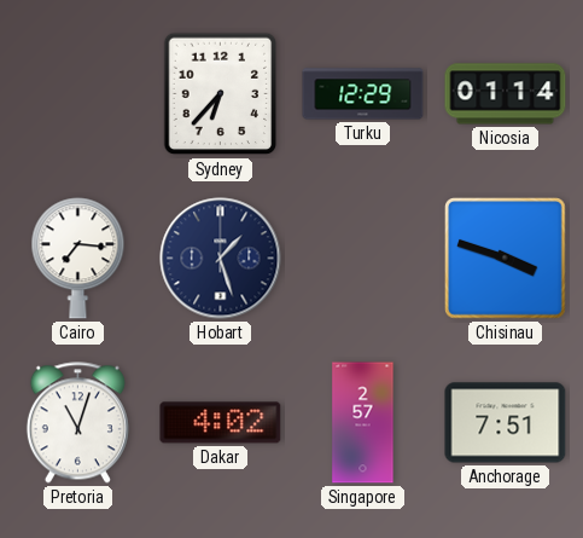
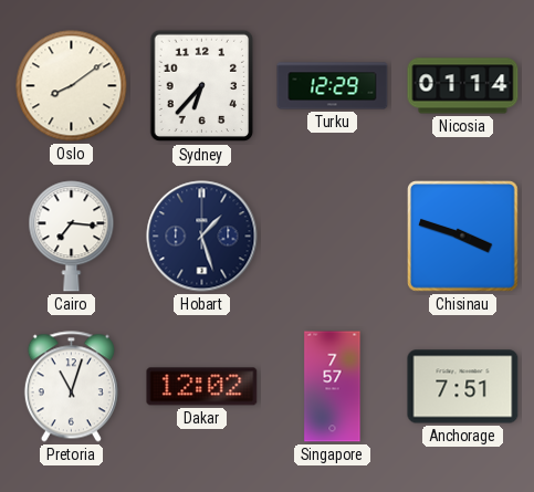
Oslo: none -> 8:09 (72, 86)
Dakar: 4:02 -> 12:02 (202, 387)
Singapore: 2:57 -> 7:57 (333, 387)
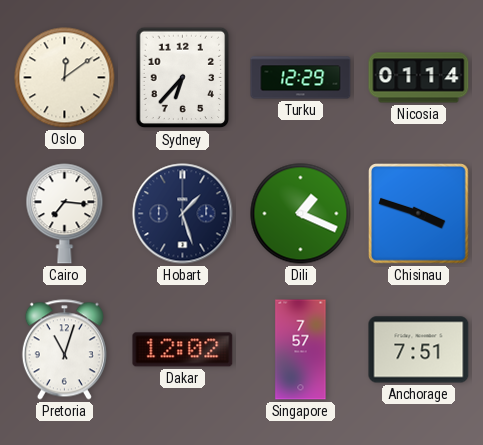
Oslo: 8:09 -> 12:09 (65, 78)
Dili: none -> 1:19 (301, 214)
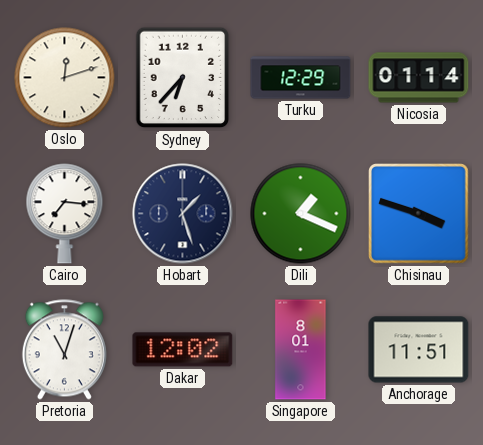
Oslo: 12:09 -> 12:12 (65, 78)
Singapore: 7:57 -> 8:01 (301, 350)
Anchorage: 7:51 -> 11:51 (419, 350)
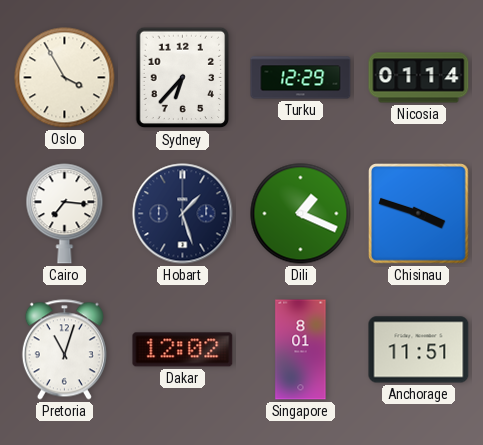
Oslo: 12:12 -> 3:55 (65, 78)
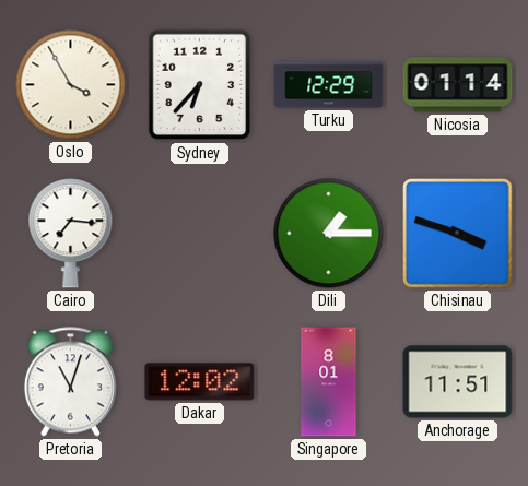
Hobart: 1:27 -> none (183, 214)
Dili: 1:19 -> 1:15 (329, 234)
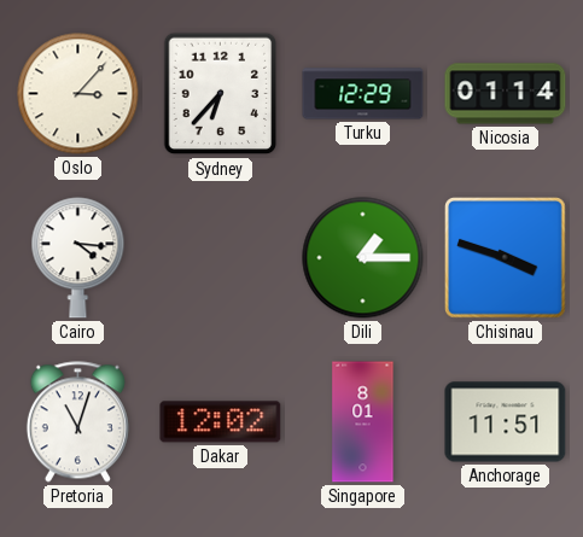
Oslo: 3:55 -> 3:07 (78, 94)
Cairo: 7:16 -> 4:16 (78, 258)
